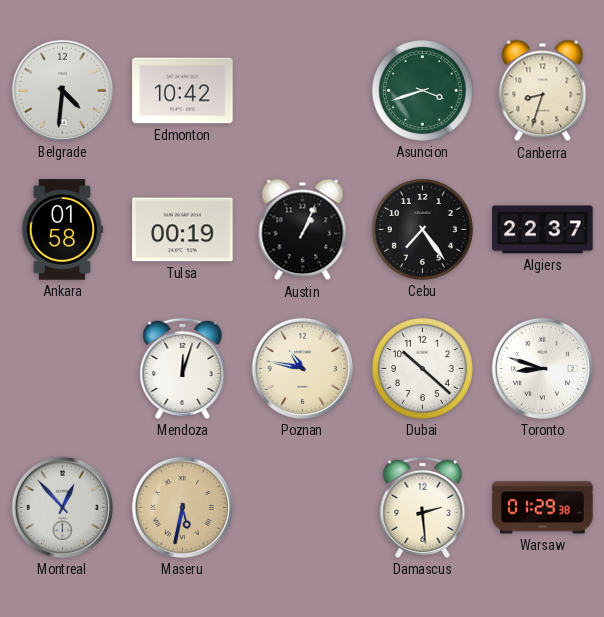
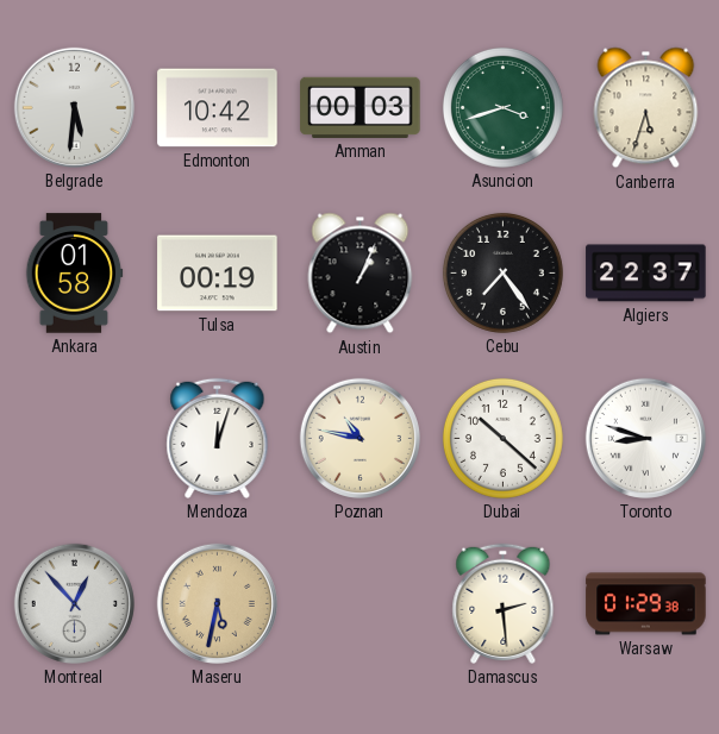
Belgrade: 4:31 -> 5:31 (74, 107)
Amman: none -> 00:03 (361, 107)
Canberra: 8:33 -> 5:33 (646, 108)
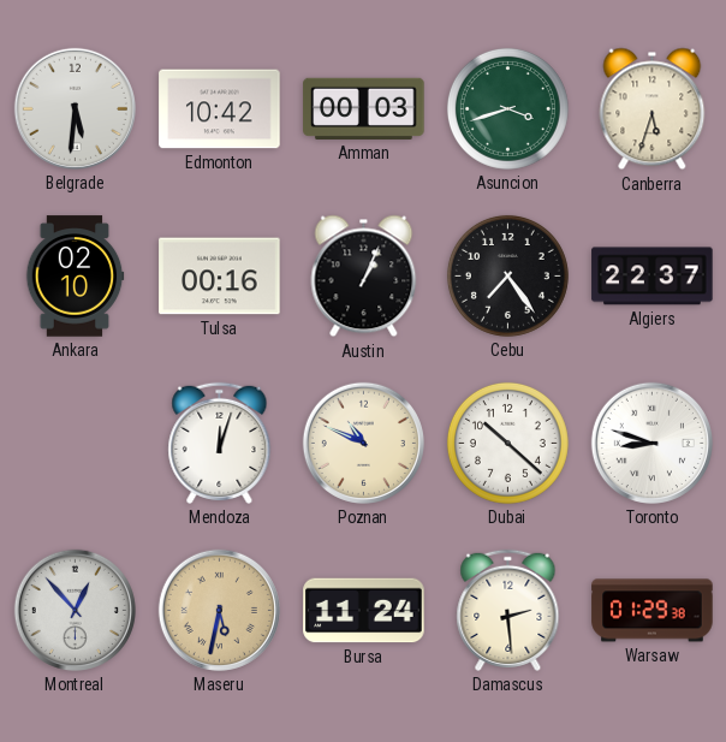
Ankara: 01:58 -> 02:10 (75, 277)
Tulsa: 00:19 -> 00:16 (220, 277)
Poznan: 10:47 -> 10:49 (363, 443)
Bursa: none -> 11:24 (364, 611)
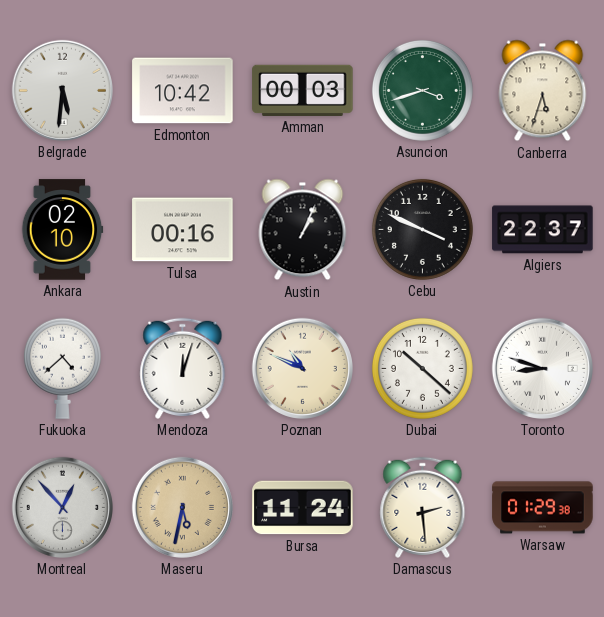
Cebu: 7:24 -> 3:49 (422, 229)
Fukuoka: none -> 4:38 (62, 368)
